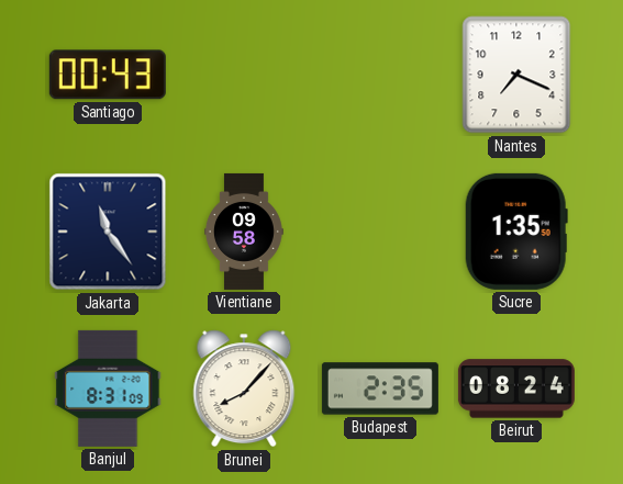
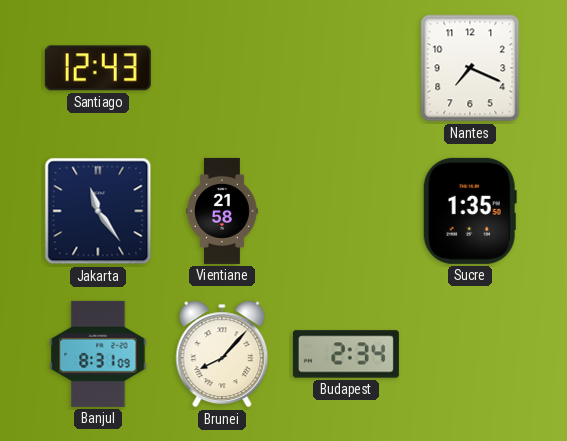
Santiago: 00:43 -> 12:43 (98, 68)
Vientiane: 09:58 -> 21:58 (223, 211)
Budapest: 2:35 -> 2:34 (346, 354)
Beirut: 08:24 -> none (516, 389)
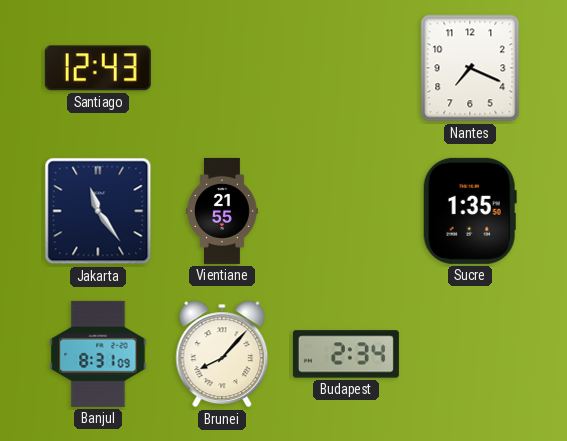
Vientiane: 21:58 -> 21:55 (223, 211)
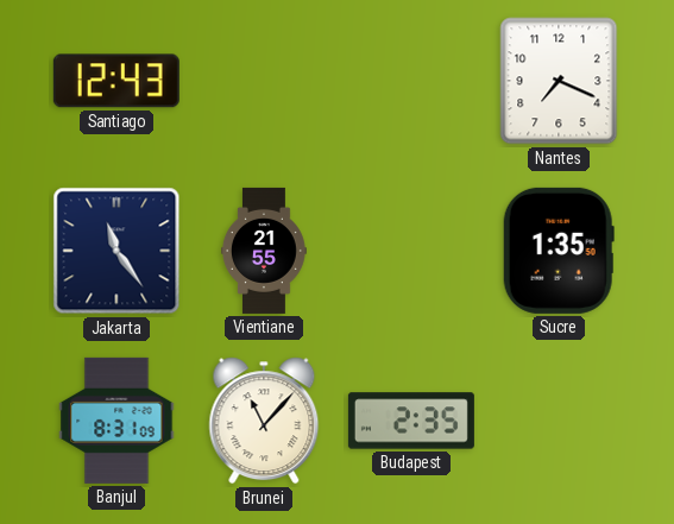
Brunei: 8:07 -> 11:07 (264, 421)
Budapest: 2:34 -> 2:35 (411, 421)
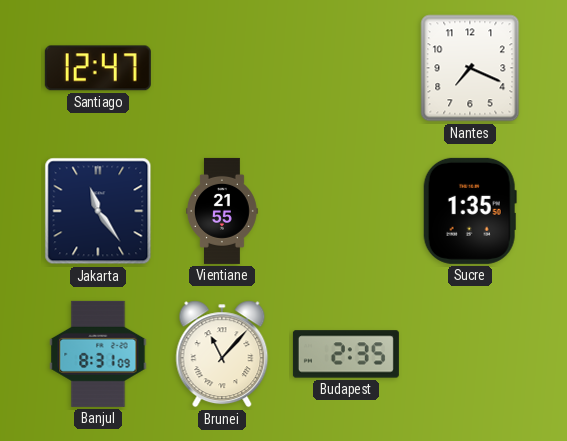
Santiago: 12:43 -> 12:47 (98, 68)
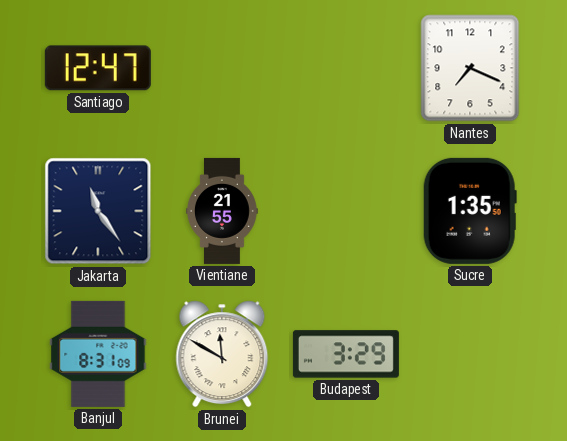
Brunei: 11:07 -> 11:50 (222, 354)
Budapest: 2:35 -> 3:29 (346, 354)
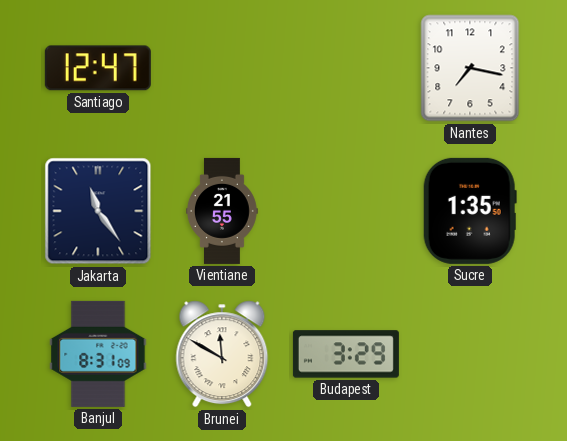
Nantes: 7:19 -> 7:17 (470, 68)
